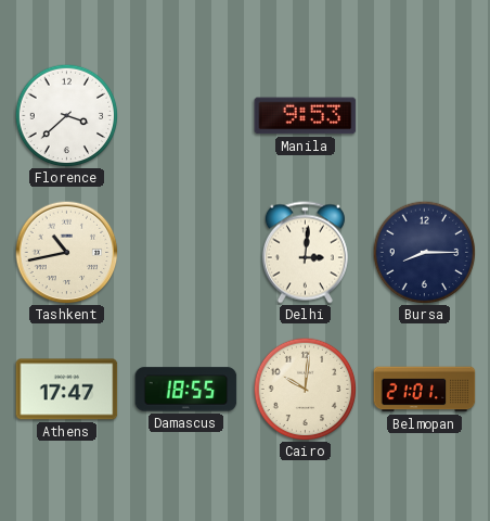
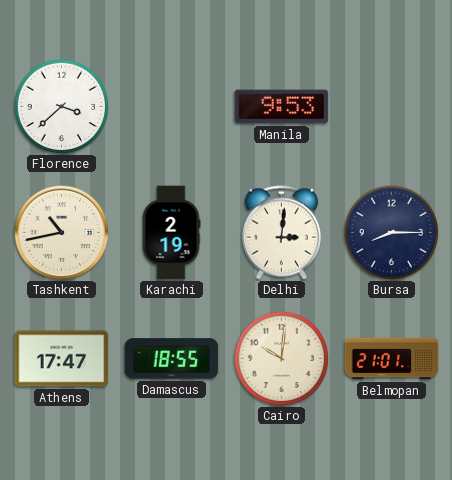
Karachi: none -> 2:19 (171, 233)
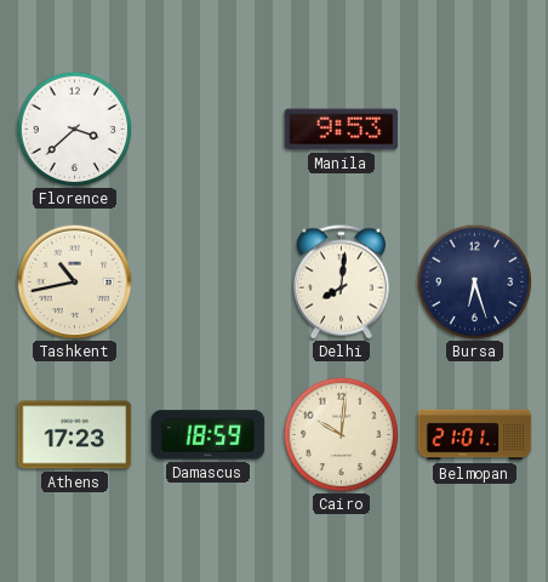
Karachi: 2:19 -> none (171, 233)
Delhi: 3:01 -> 8:01 (341, 283)
Bursa: 8:15 -> 6:27 (474, 281)
Athens: 17:47 -> 17:23 (75, 435)
Damascus: 18:55 -> 18:59 (209, 435)
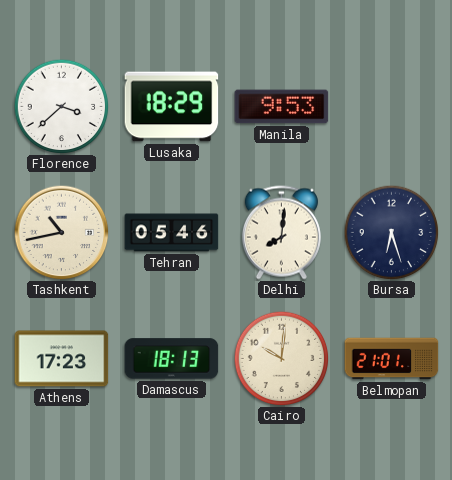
Lusaka: none -> 18:29 (172, 107)
Tehran: none -> 05:46 (172, 233)
Damascus: 18:59 -> 18:13 (172, 359)
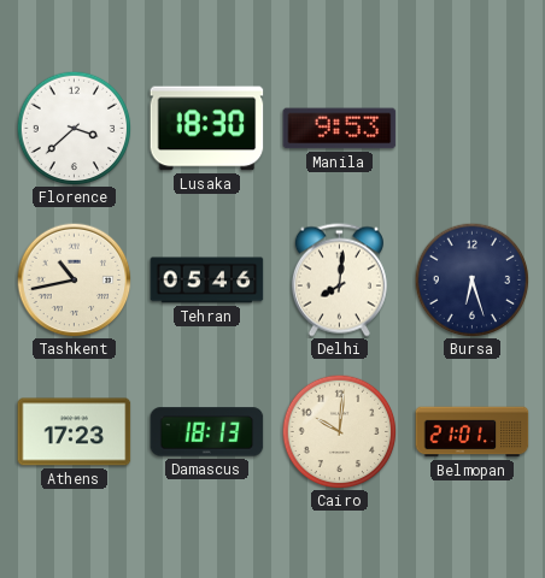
Lusaka: 18:29 -> 18:30 (207, 129)
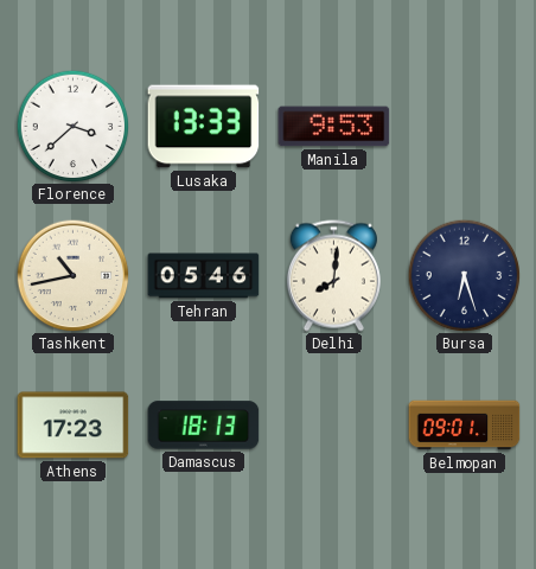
Lusaka: 18:30 -> 13:33 (204, 127)
Cairo: 10:01 -> none (339, 431)
Belmopan: 21:01 -> 09:01 (465, 426)
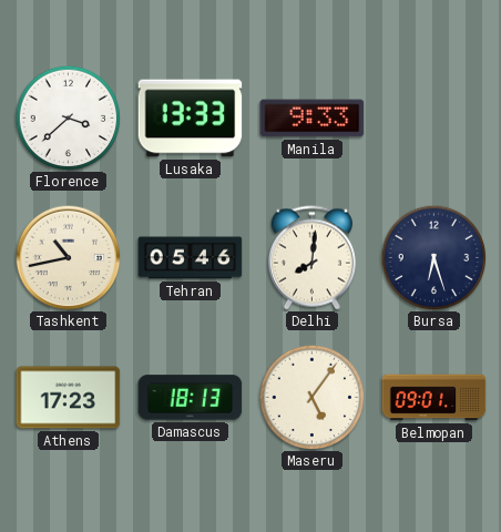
Manila: 9:53 -> 9:33 (313, 119)
Maseru: none -> 5:06 (311, 397)
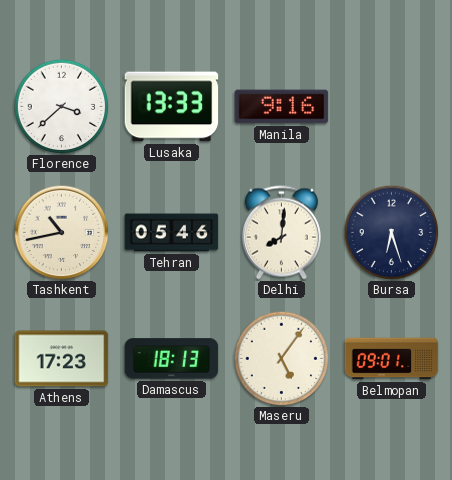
Manila: 9:33 -> 9:16 (282, 107)
